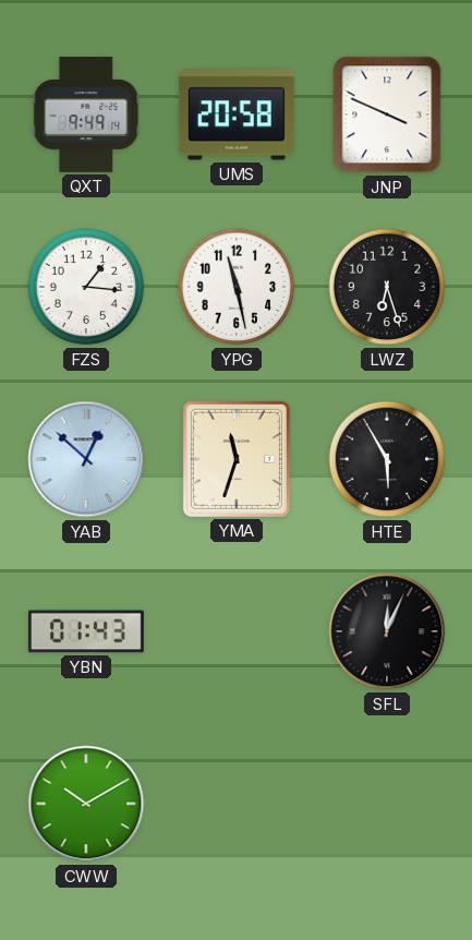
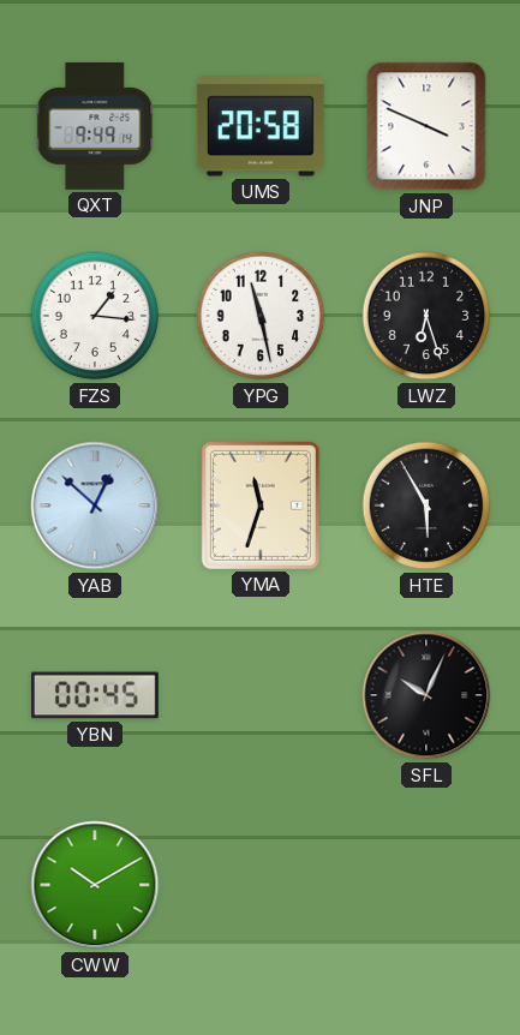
YBN: 01:43 -> 00:45 (95, 695)
SFL: 12:04 -> 10:04 (426, 695)
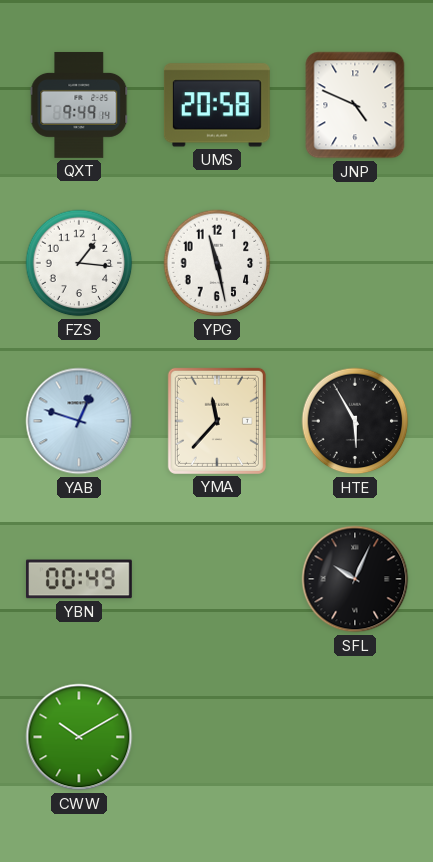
JNP: 3:49 -> 4:49 (355, 105)
LWZ: 6:27 -> none (426, 316)
YAB: 12:52 -> 12:48 (79, 421)
YMA: 11:33 -> 11:37 (217, 421)
YBN: 00:45 -> 00:49 (79, 579)
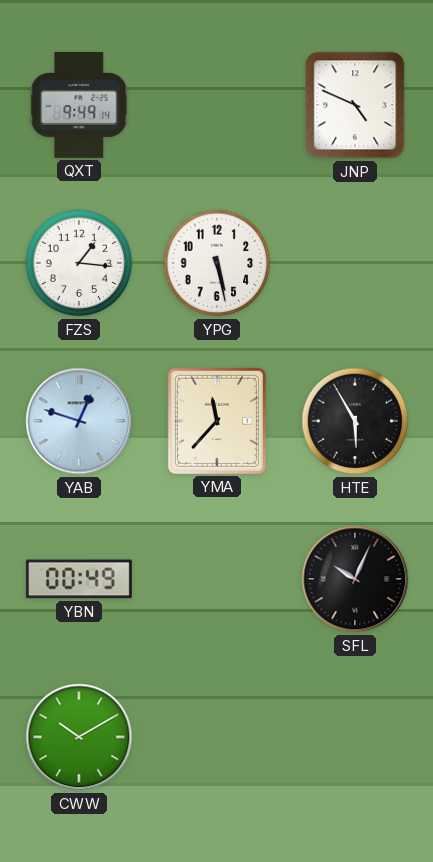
UMS: 20:58 -> none (217, 105)
YPG: 11:28 -> 5:28 (217, 263)
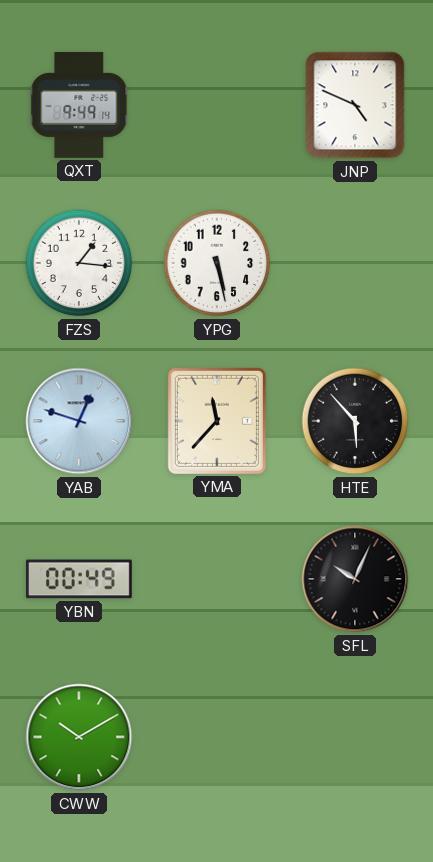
HTE: 5:55 -> 5:53 (355, 421)
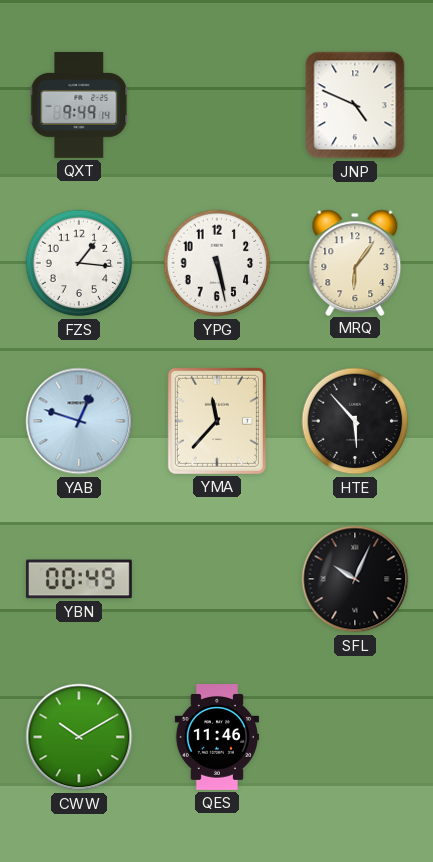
MRQ: none -> 6:06 (355, 262)
QES: none -> 11:46 (216, 738)
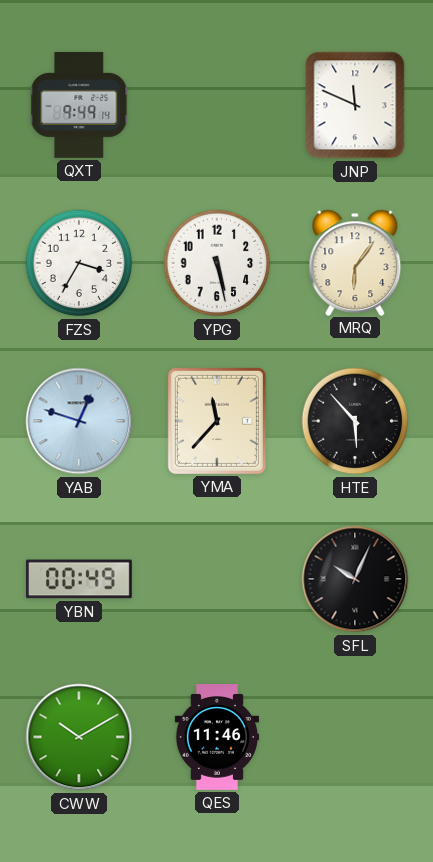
JNP: 4:49 -> 11:49 (355, 105)
FZS: 1:16 -> 3:35 (79, 263)
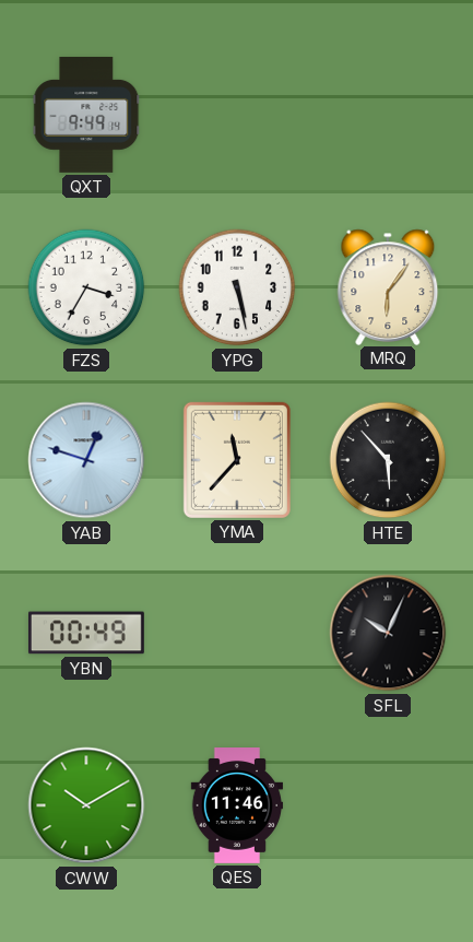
JNP: 11:49 -> none (355, 105)
